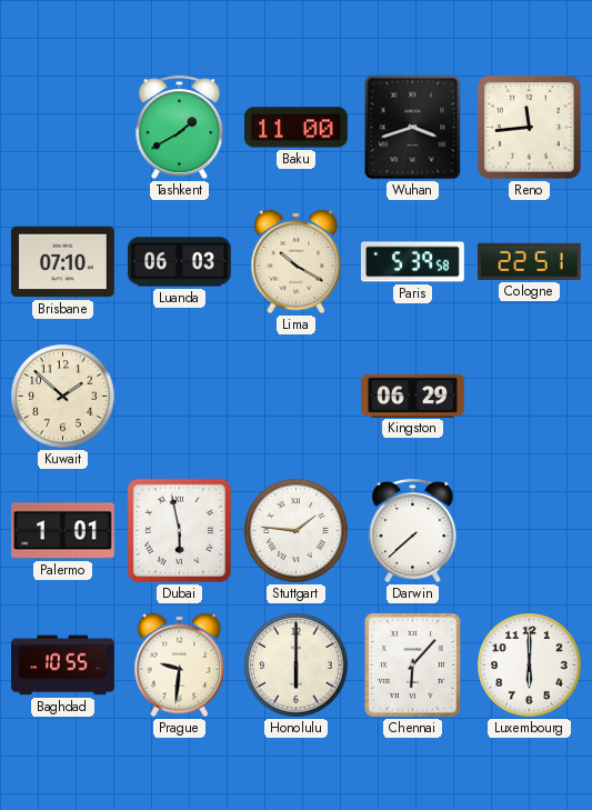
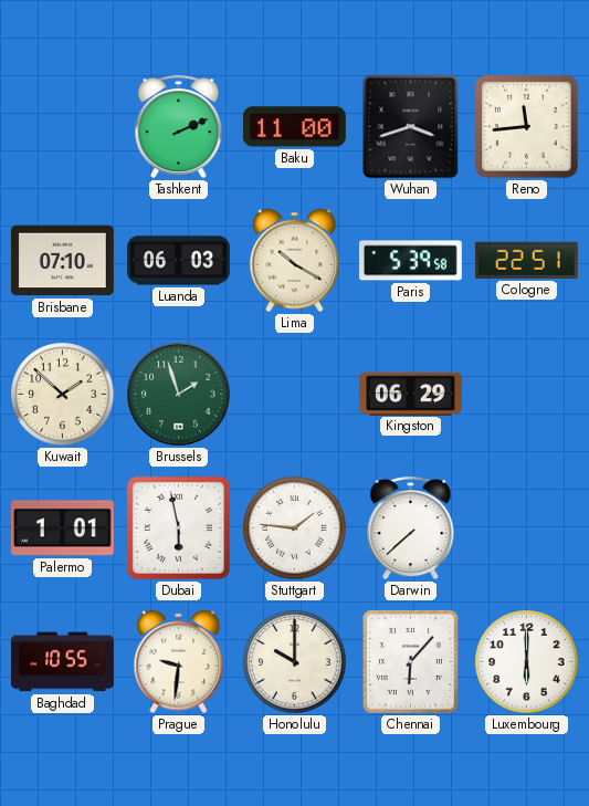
Tashkent: 1:40 -> 2:11 (179, 126)
Brussels: none -> 1:57 (179, 395)
Honolulu: 6:00 -> 10:00 (295, 662)
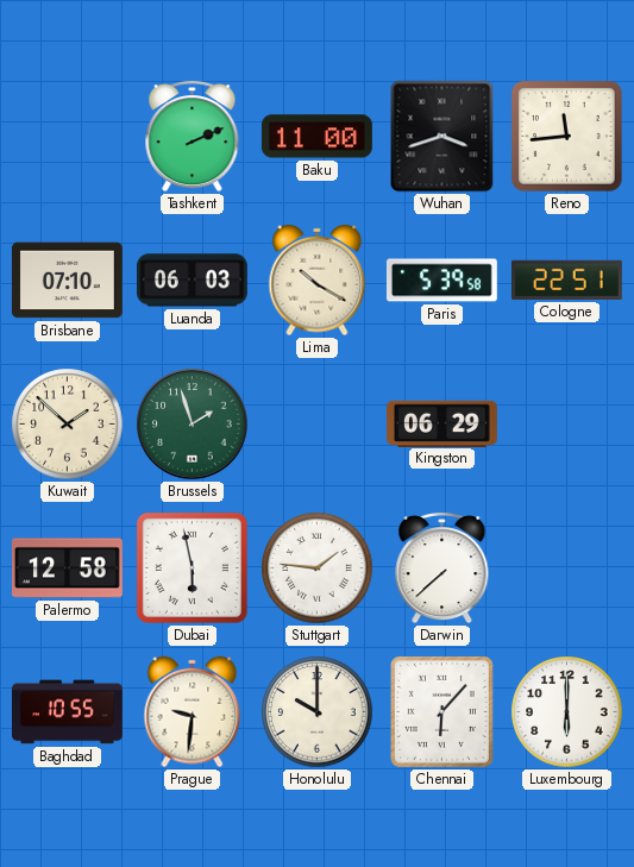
Palermo: 1:01 -> 12:58 (68, 568)
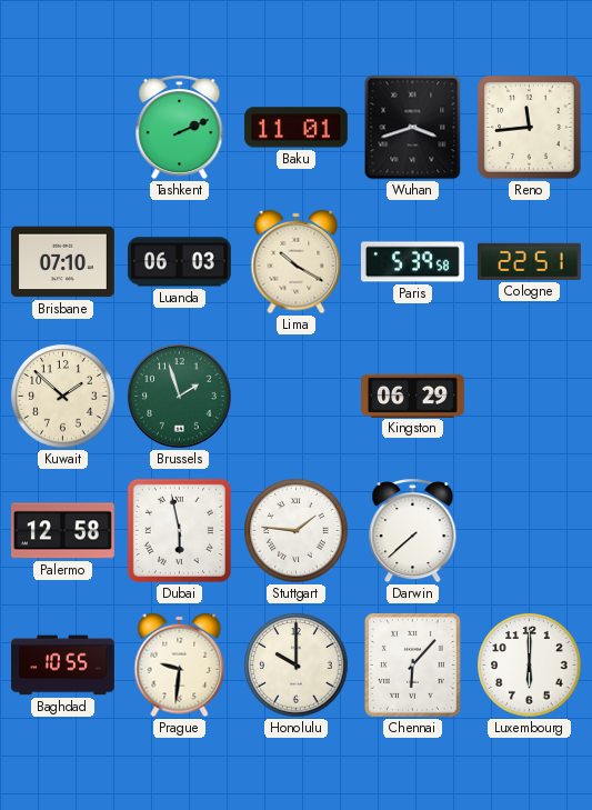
Baku: 11:00 -> 11:01 (295, 128)
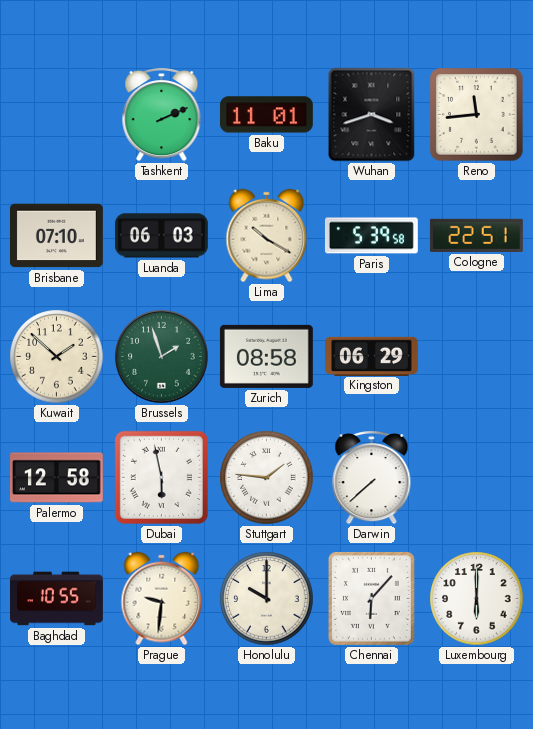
Zurich: none -> 08:58 (266, 356)
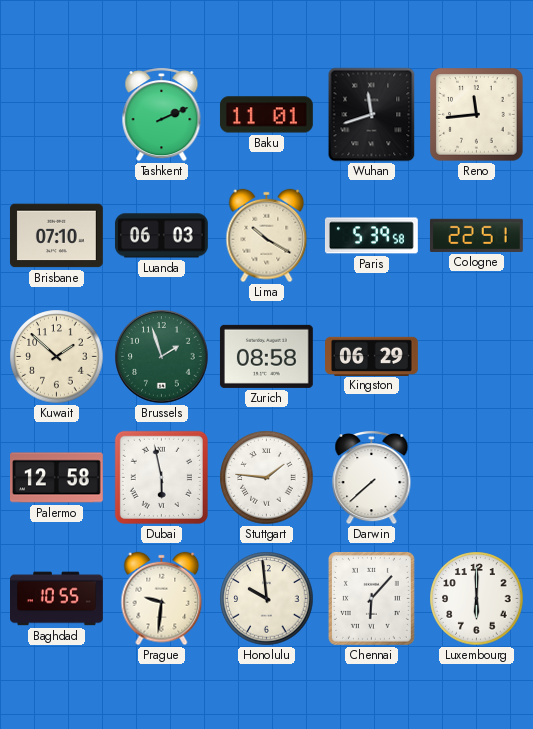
Wuhan: 3:42 -> 11:42 (372, 115)
Honolulu: 10:00 -> 9:59 (267, 599)
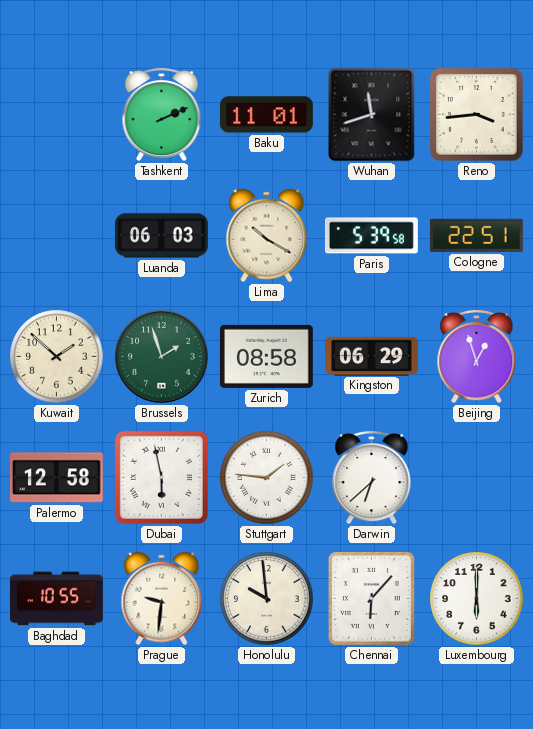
Reno: 11:44 -> 3:44 (477, 115)
Brisbane: 07:10 -> none (56, 236)
Beijing: none -> 12:57 (477, 356)
Darwin: 7:38 -> 6:38 (372, 477)
